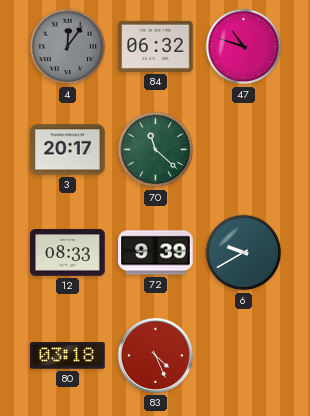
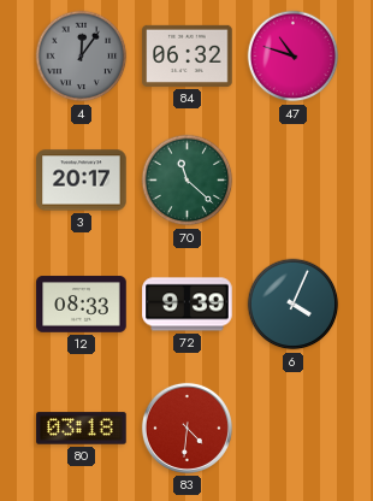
6: 9:40 -> 4:04 (294, 305)
83: 4:26 -> 4:31 (186, 428)
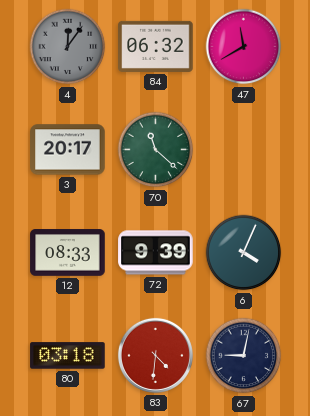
47: 10:48 -> 11:40 (244, 47)
67: none -> 9:02 (244, 356)
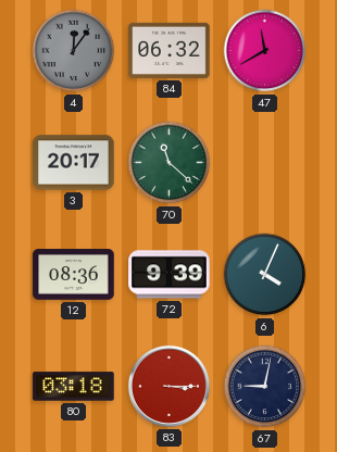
12: 08:33 -> 08:36 (74, 275)
83: 4:31 -> 3:15 (168, 386)
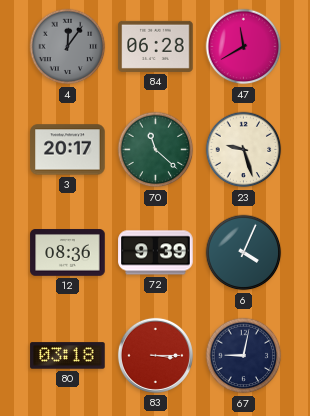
84: 06:32 -> 06:28 (156, 46)
23: none -> 9:27 (244, 150)
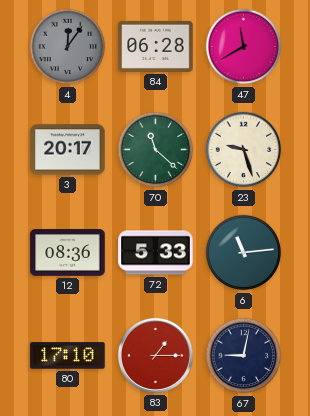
72: 9:39 -> 5:33 (156, 253)
6: 4:04 -> 11:14 (244, 253)
80: 03:18 -> 17:10 (68, 356)
83: 3:15 -> 1:15 (155, 355)
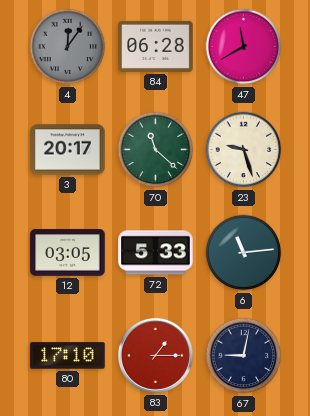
12: 08:36 -> 03:05 (68, 253)
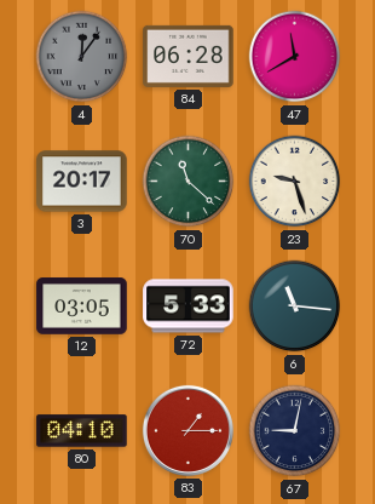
6: 11:14 -> 11:16 (295, 307)
80: 17:10 -> 04:10 (82, 431)
